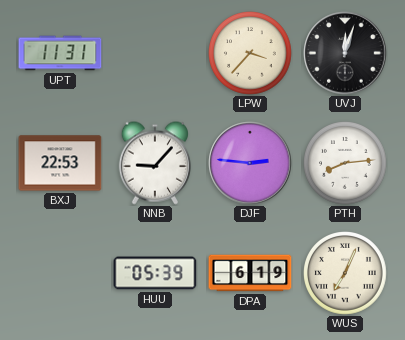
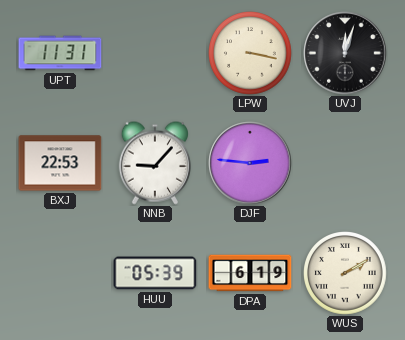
LPW: 3:37 -> 3:17 (251, 54)
PTH: 8:14 -> none (346, 164)
WUS: 7:04 -> 2:10 (346, 274)
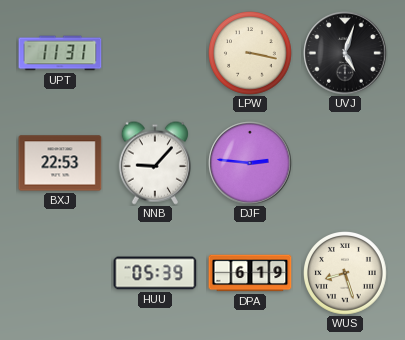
UVJ: 12:03 -> 5:03 (345, 53)
WUS: 2:10 -> 8:27 (346, 274)
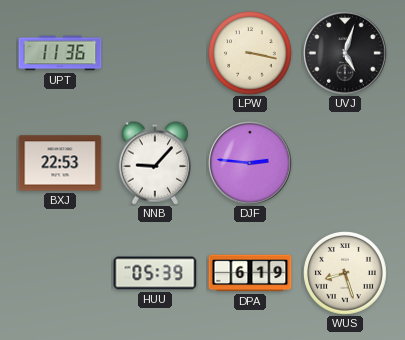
UPT: 11:31 -> 11:36 (60, 53)
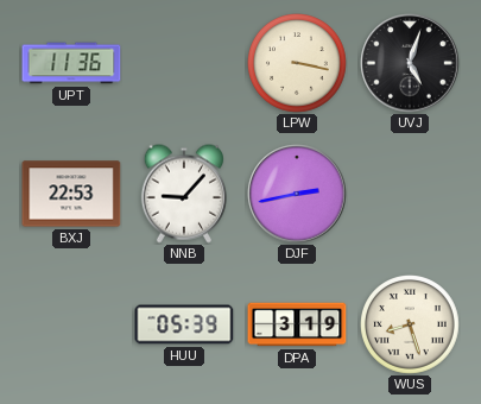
DJF: 2:46 -> 2:43 (297, 194)
DPA: 6:19 -> 3:19 (297, 324)
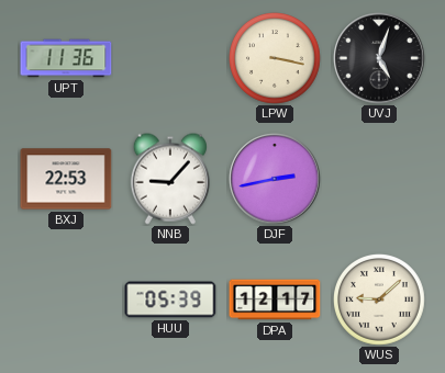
DPA: 3:19 -> 12:17 (275, 299)
WUS: 8:27 -> 9:08 (380, 301)
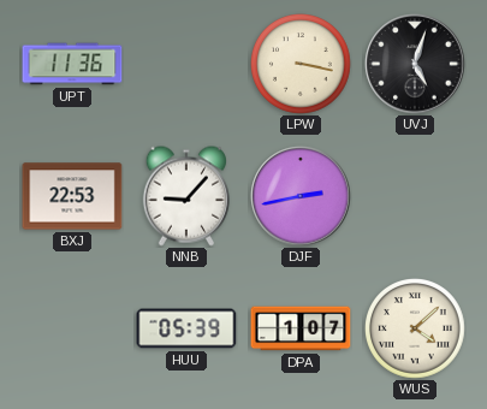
DPA: 12:17 -> 1:07 (301, 328)
WUS: 9:08 -> 4:08 (416, 330)
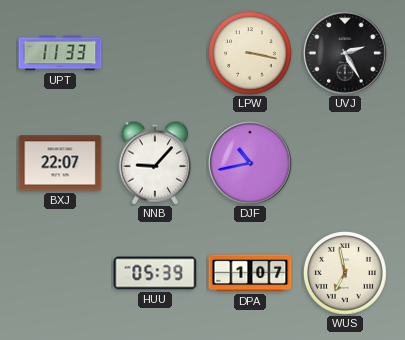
UPT: 11:36 -> 11:33 (60, 53)
UVJ: 5:03 -> 2:25 (345, 53)
BXJ: 22:53 -> 22:07 (60, 163)
DJF: 2:43 -> 10:43 (250, 163)
WUS: 4:08 -> 6:58 (346, 274)
